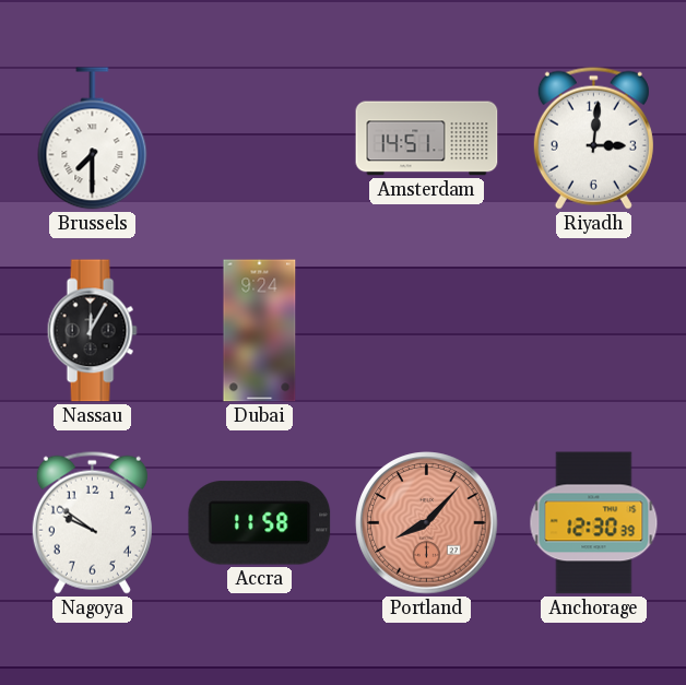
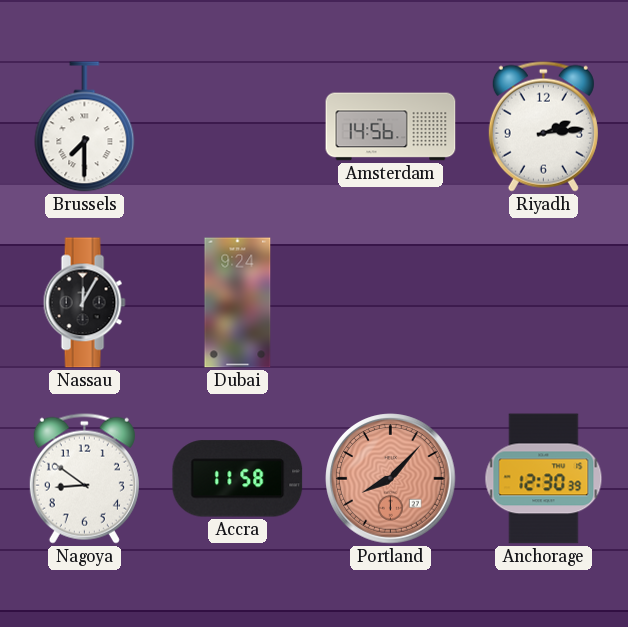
Amsterdam: 14:51 -> 14:56 (391, 127)
Riyadh: 3:01 -> 2:14 (543, 126)
Nagoya: 9:51 -> 8:51 (84, 478)
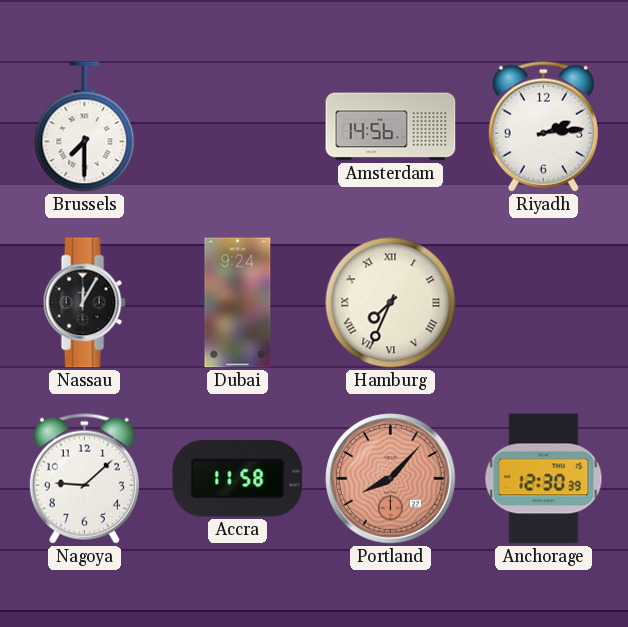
Hamburg: none -> 7:34 (391, 303)
Nagoya: 8:51 -> 9:08 (84, 478)
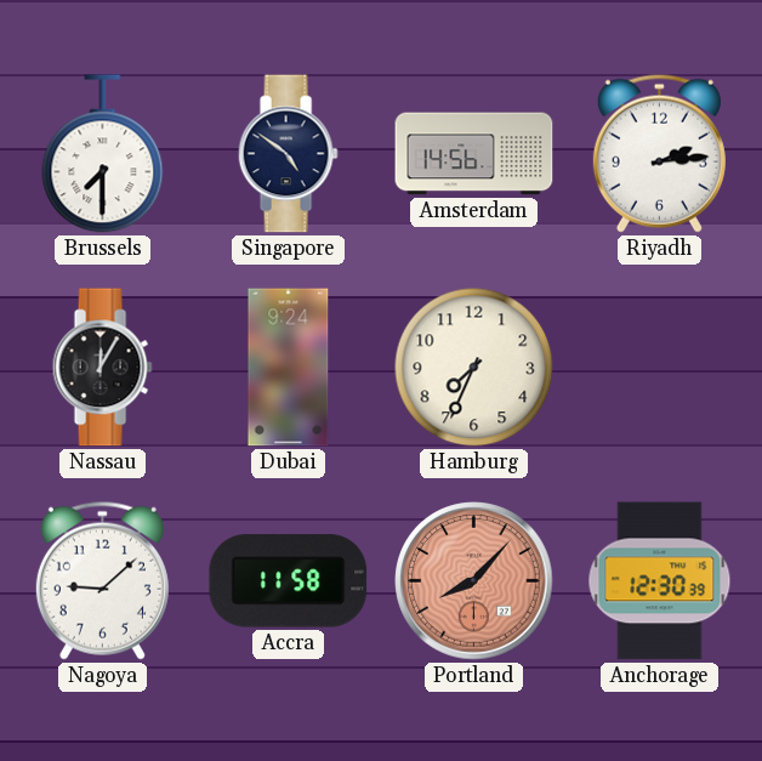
Singapore: none -> 4:51 (288, 154)
Hamburg numerals: Roman -> Arabic (474, 368)
